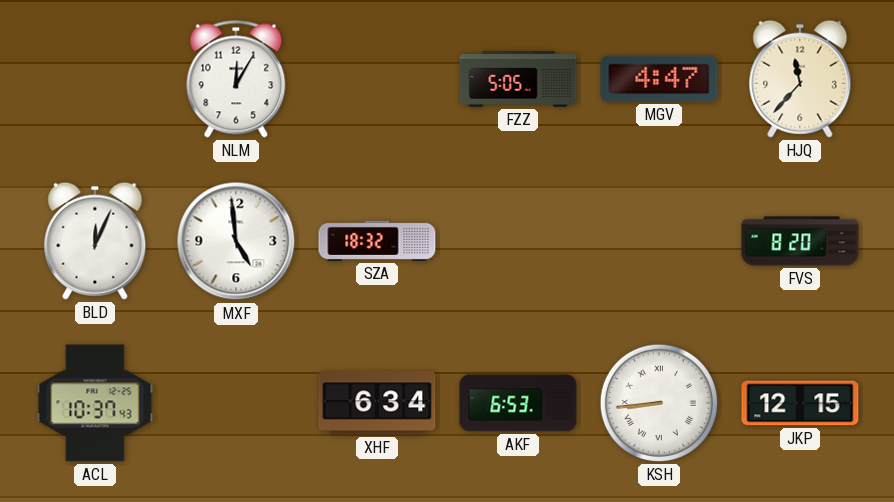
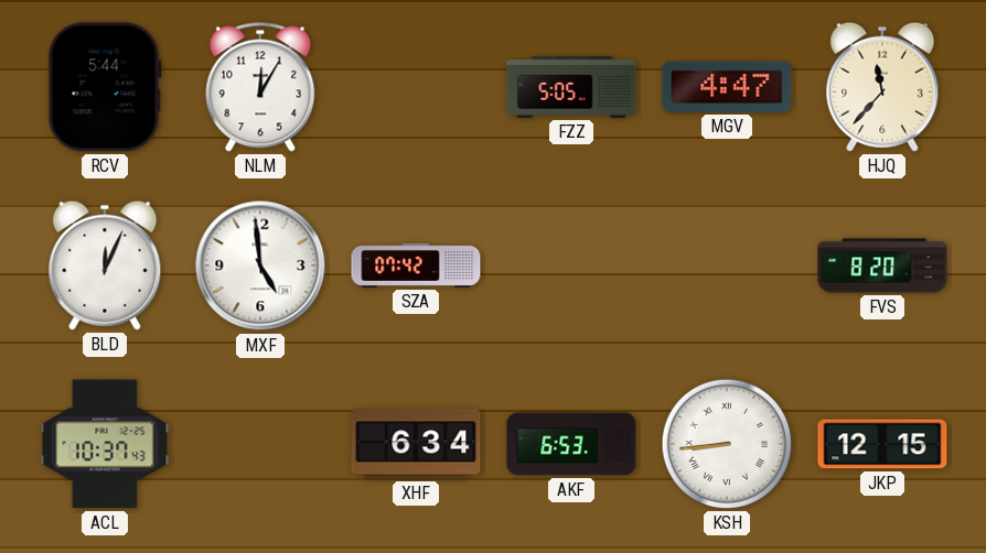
RCV: none -> 5:44 (105, 87)
SZA: 18:32 -> 07:42 (416, 265)
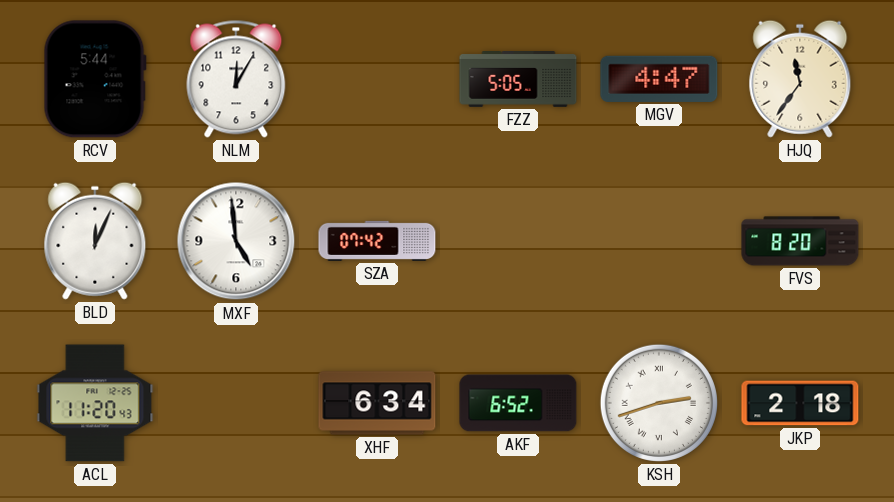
HJQ: 11:37 -> 11:36 (800, 79)
ACL: 10:37 -> 11:20 (95, 403)
AKF: 6:53 -> 6:52 (518, 403)
KSH: 8:44 -> 2:42 (659, 403)
JKP: 12:15 -> 2:18 (800, 403)
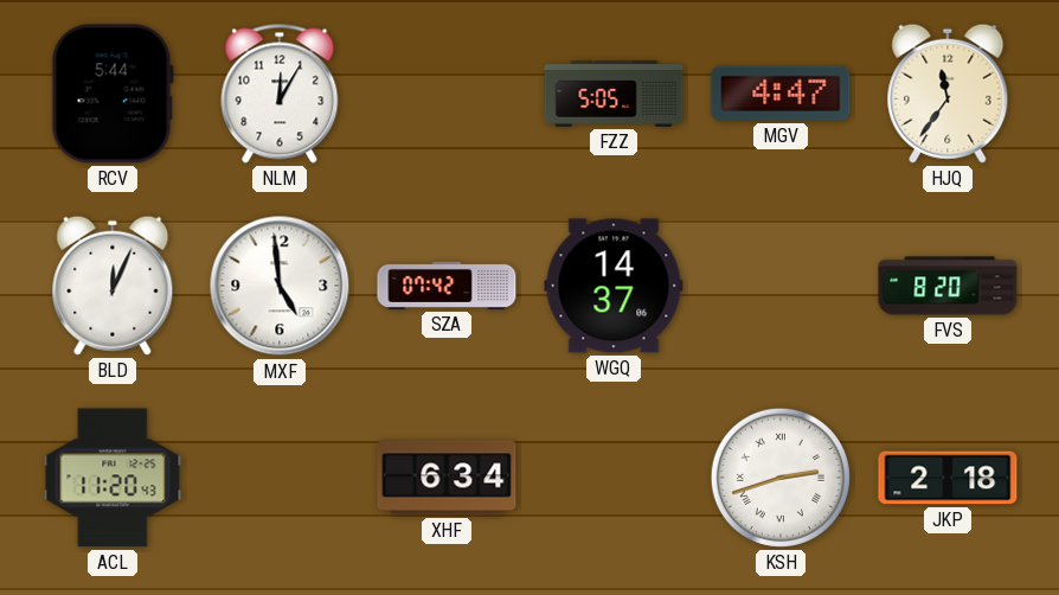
WGQ: none -> 14:37 (614, 286)
AKF: 6:52 -> none (518, 403)
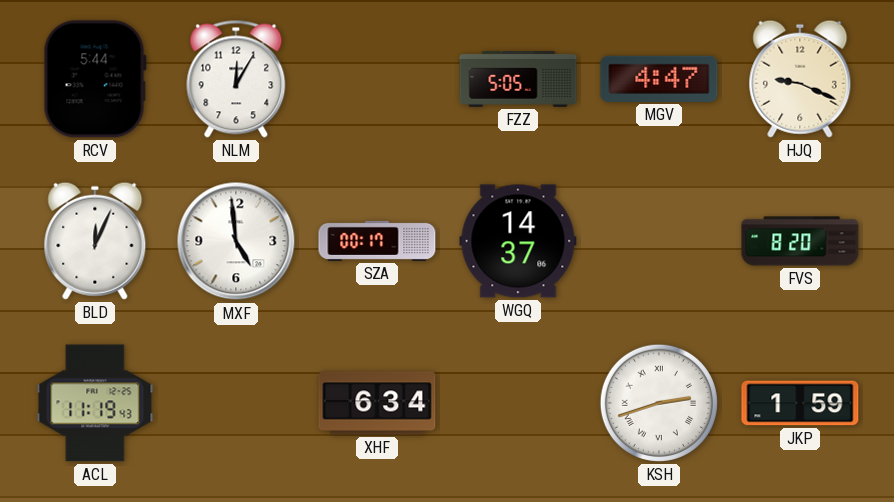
HJQ: 11:36 -> 9:19 (800, 79)
SZA: 07:42 -> 00:17 (377, 241)
ACL: 11:20 -> 11:19 (95, 403)
JKP: 2:18 -> 1:59 (800, 403)
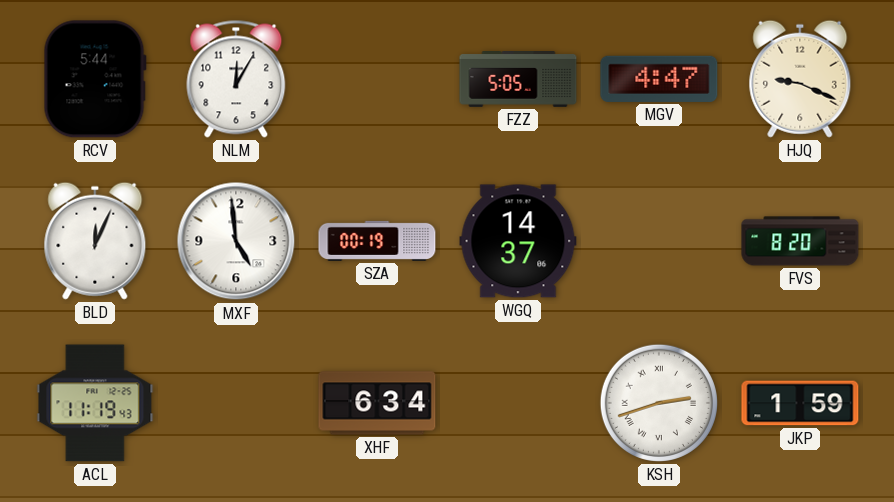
SZA: 00:17 -> 00:19 (377, 241)
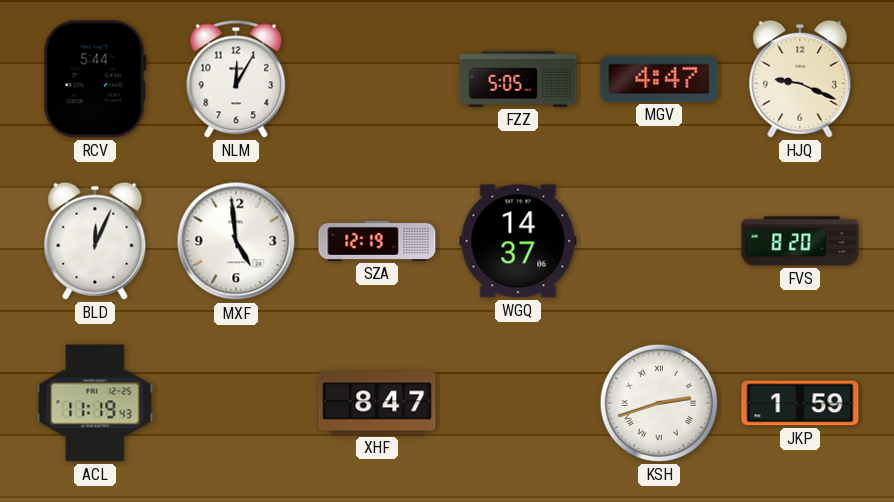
SZA: 00:19 -> 12:19 (377, 241)
XHF: 6:34 -> 8:47 (377, 403)
